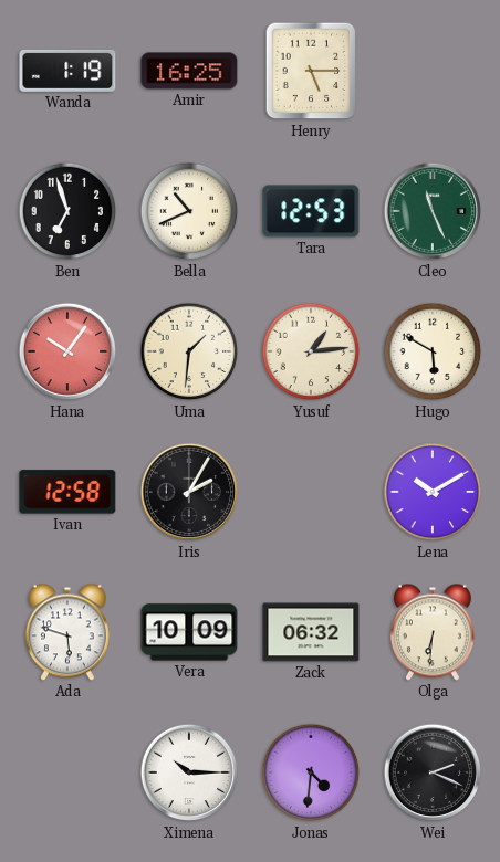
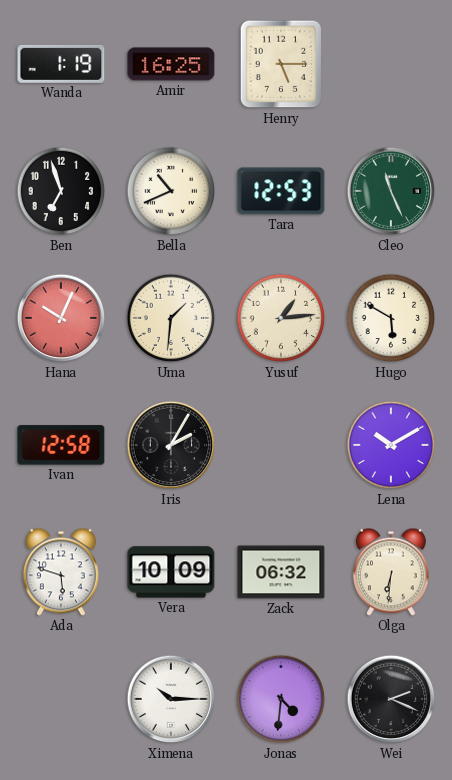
Hana: 10:06 -> 10:04 (61, 318)
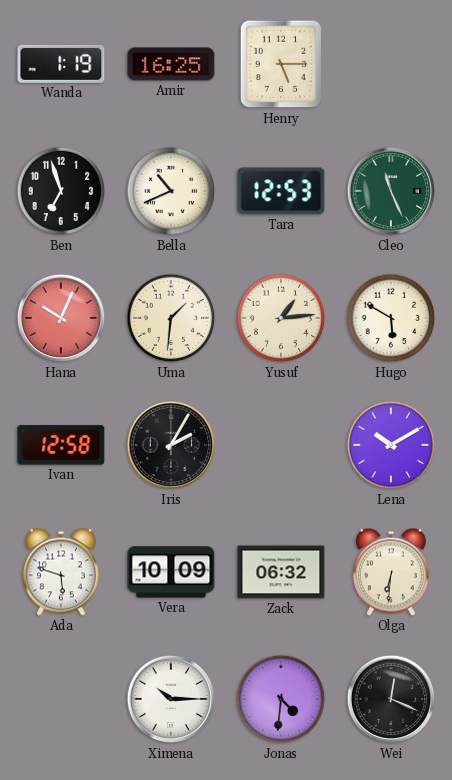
Wei: 2:19 -> 12:19 (391, 699)
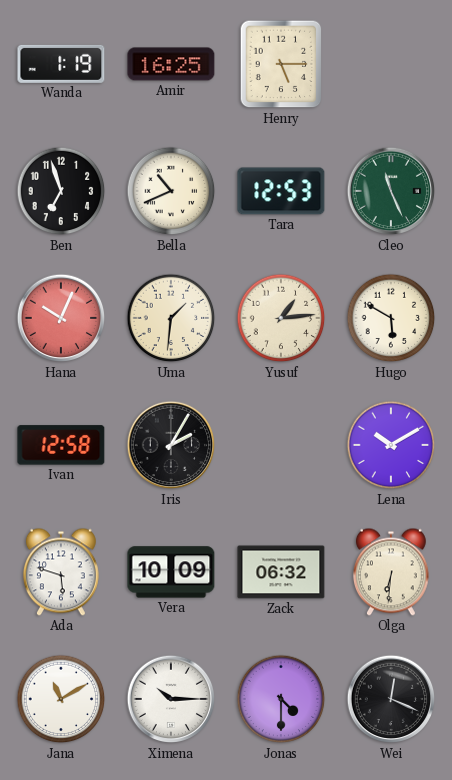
Jana: none -> 11:10 (61, 699)
Jonas: 4:31 -> 4:30 (281, 699)
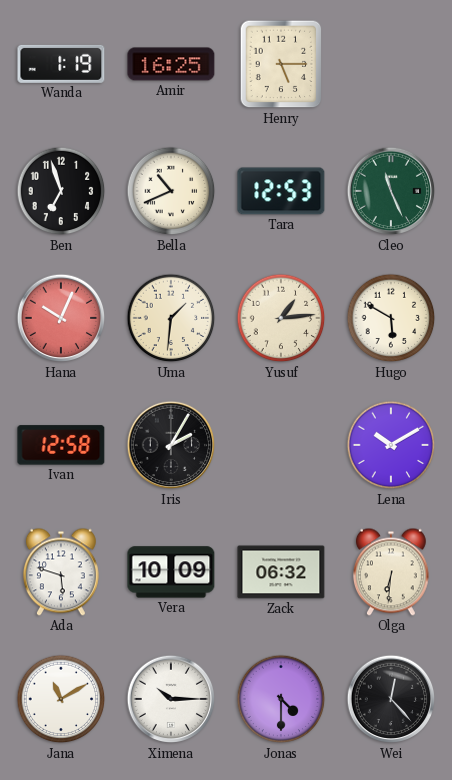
Wei: 12:19 -> 12:23 (391, 699)
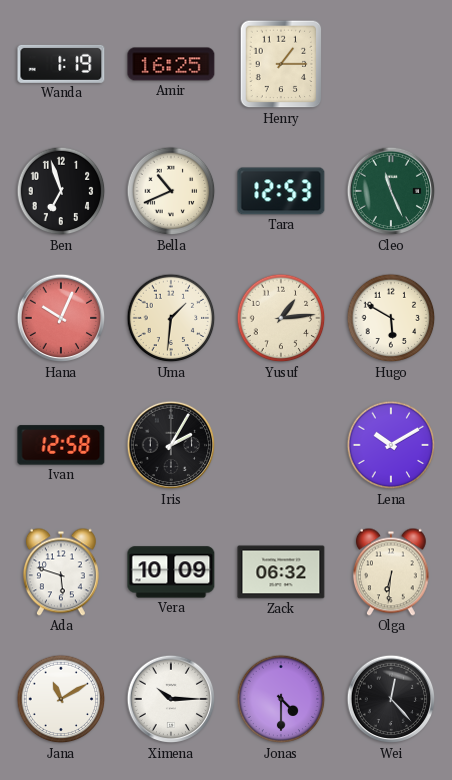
Henry: 5:15 -> 1:15 (281, 64)
